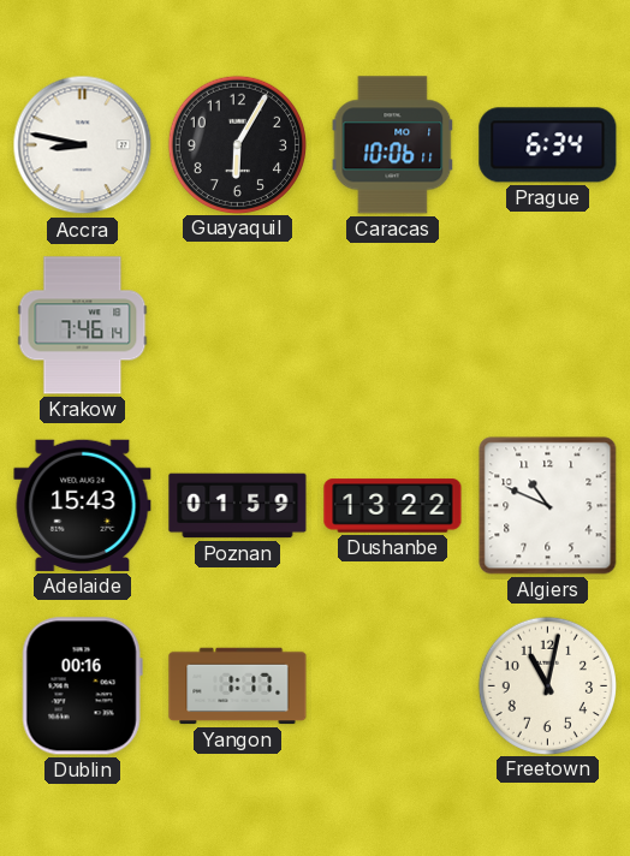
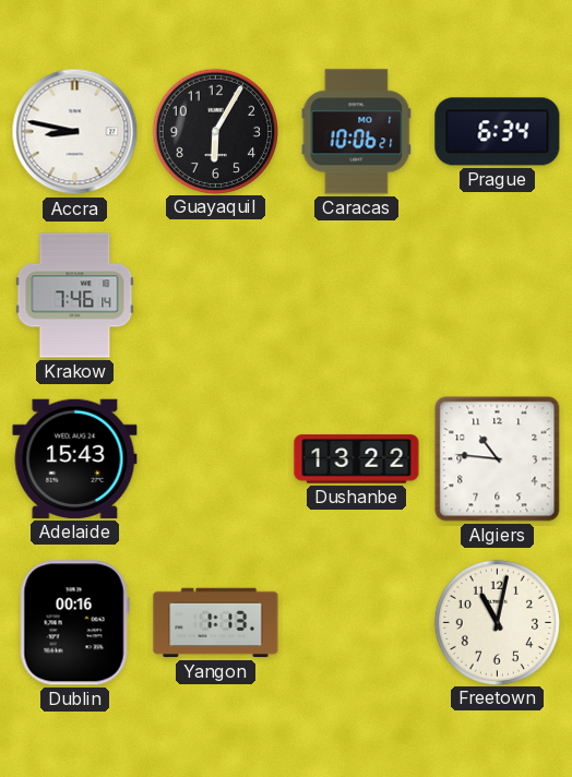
Caracas: 10:06:11 -> 10:06:21 (357, 132)
Poznan: 01:59 -> none (238, 506)
Algiers: 10:49 -> 10:46 (498, 459)
Yangon: 1:17 -> 1:13 (216, 623)
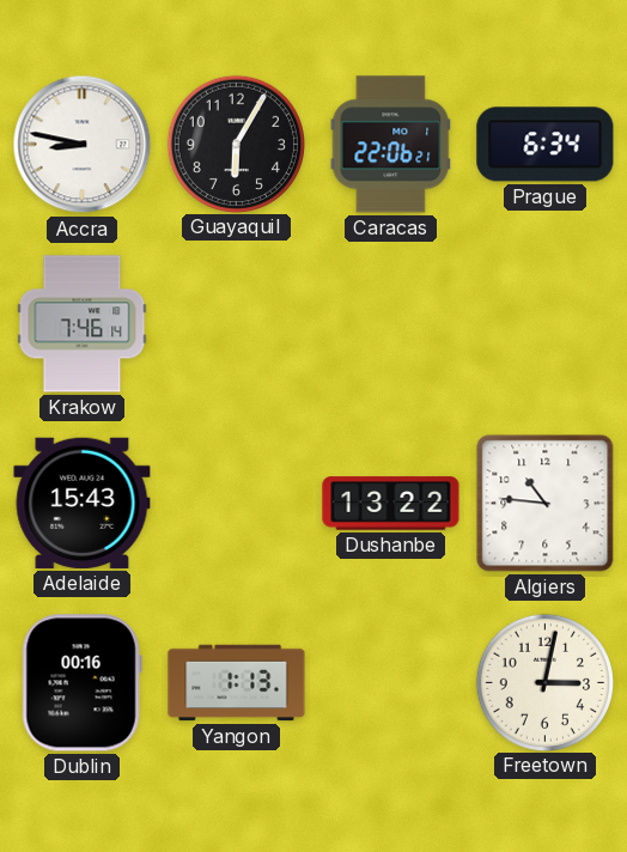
Caracas: 10:06 -> 22:06 (391, 145)
Freetown: 11:02 -> 3:02 (544, 682)
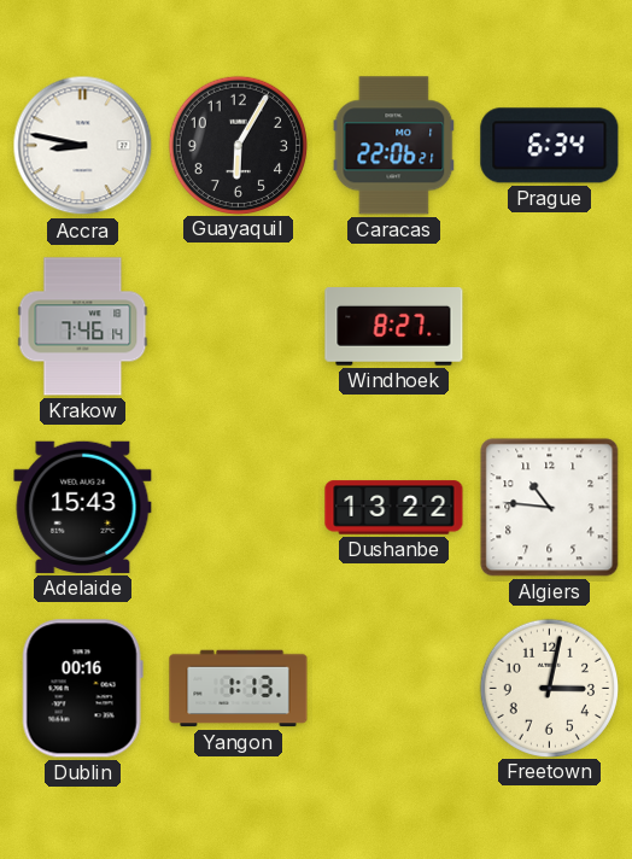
Windhoek: none -> 8:27 (394, 327)
